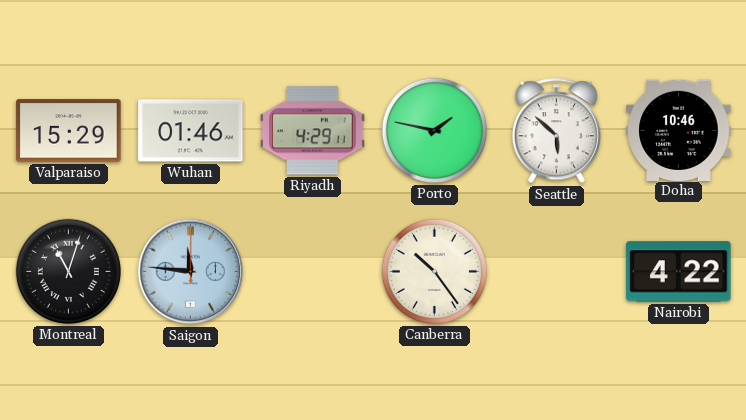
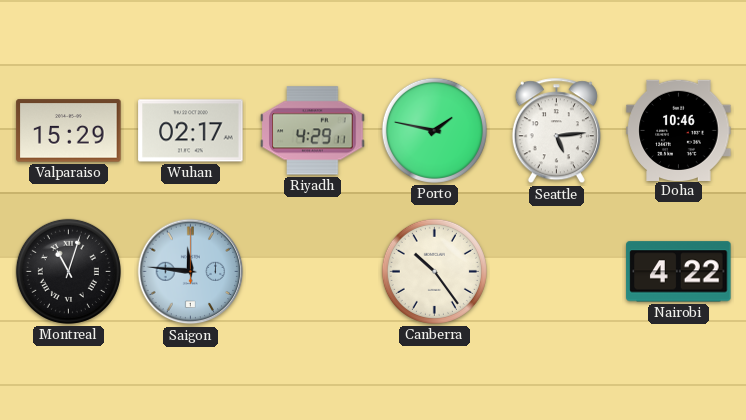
Wuhan: 01:46 -> 02:17 (191, 131)
Seattle: 5:52 -> 5:14 (556, 131)
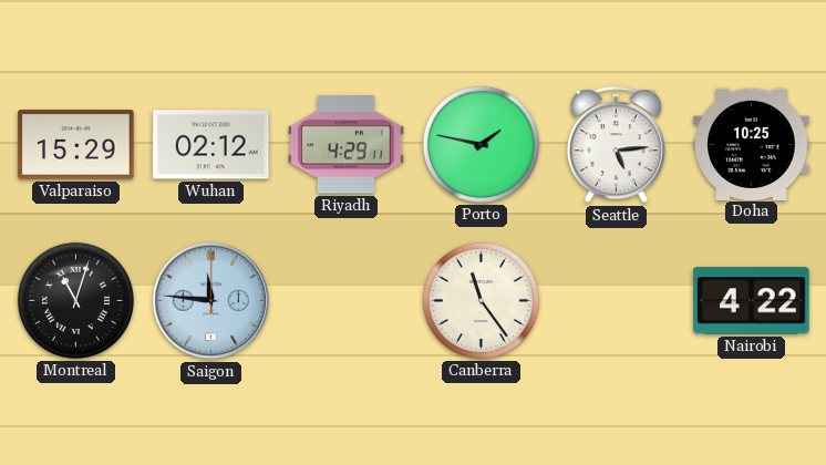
Wuhan: 02:17 -> 02:12 (211, 145)
Doha: 10:46 -> 10:25 (752, 144)
Canberra: 10:24 -> 11:24 (481, 300)
